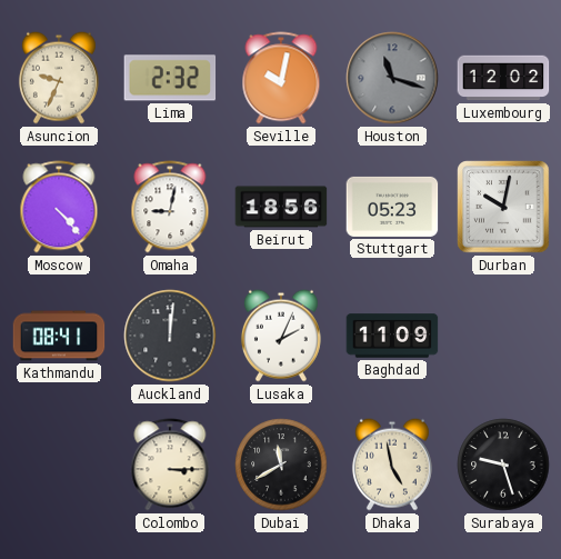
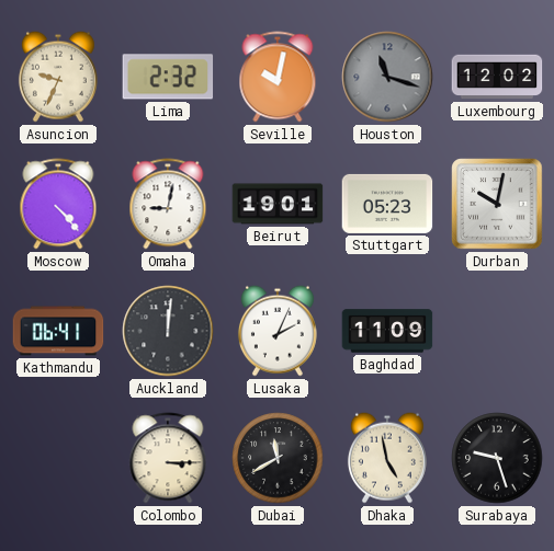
Beirut: 18:56 -> 19:01 (278, 204)
Kathmandu: 08:41 -> 06:41 (58, 331)
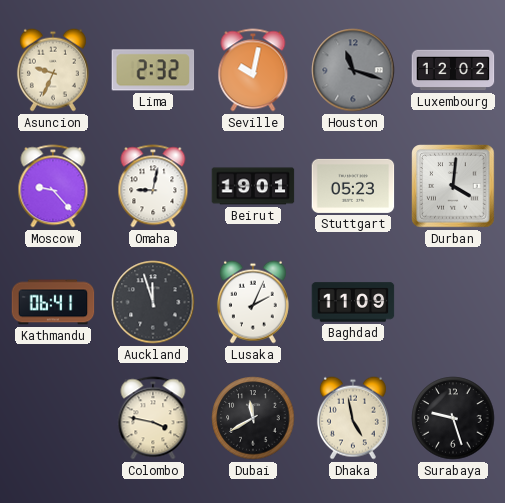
Moscow: 4:23 -> 9:23 (53, 186)
Durban: 10:02 -> 4:01 (453, 186)
Auckland: 12:01 -> 11:57 (153, 302)
Colombo: 3:15 -> 3:47 (153, 418)
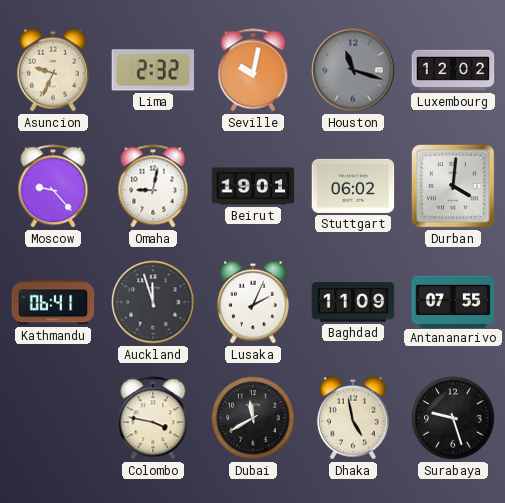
Stuttgart: 05:23 -> 06:02 (353, 186)
Antananarivo: none -> 07:55 (453, 301)
